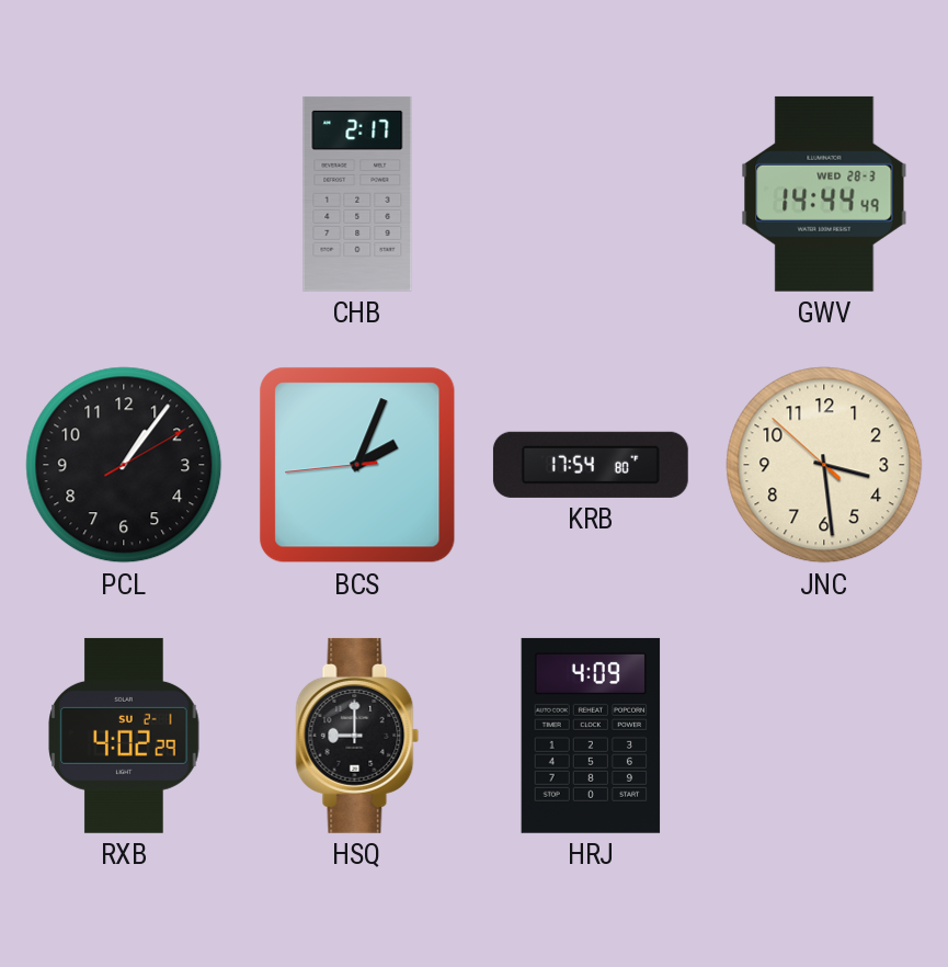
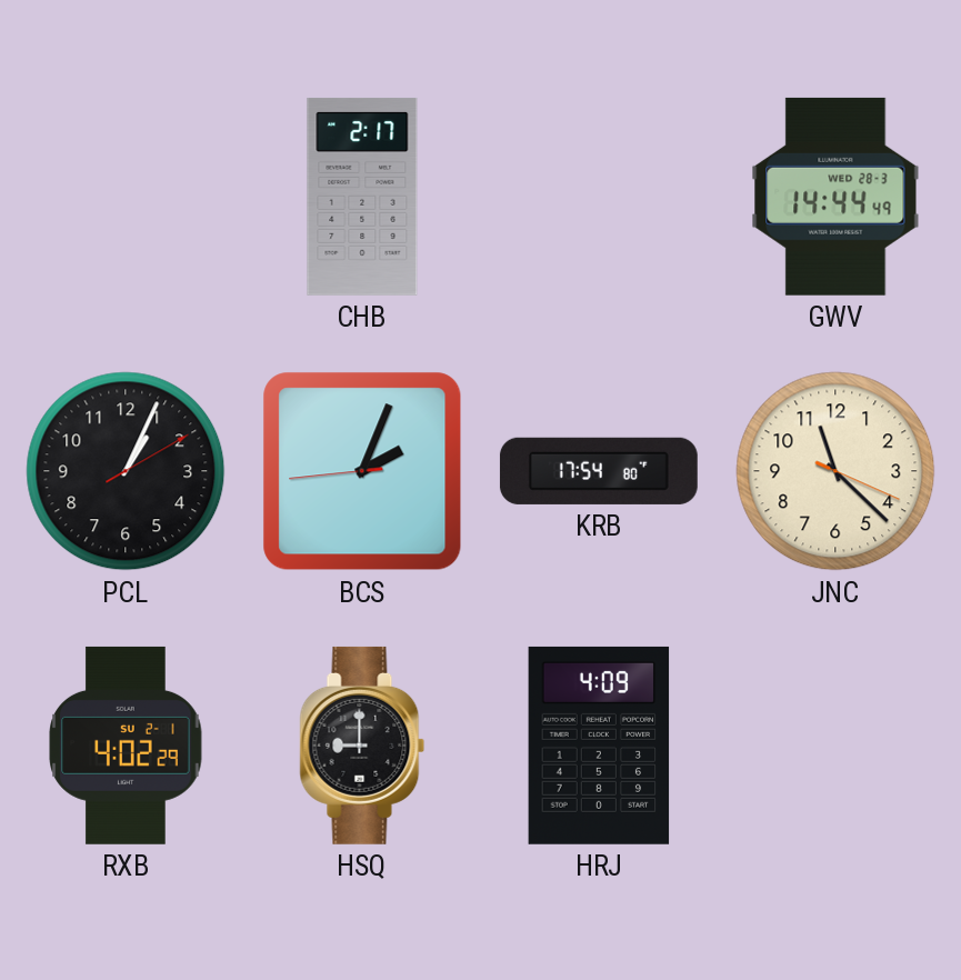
PCL: 1:06 -> 1:04 (126, 471)
JNC: 3:28 -> 11:22 (835, 471)
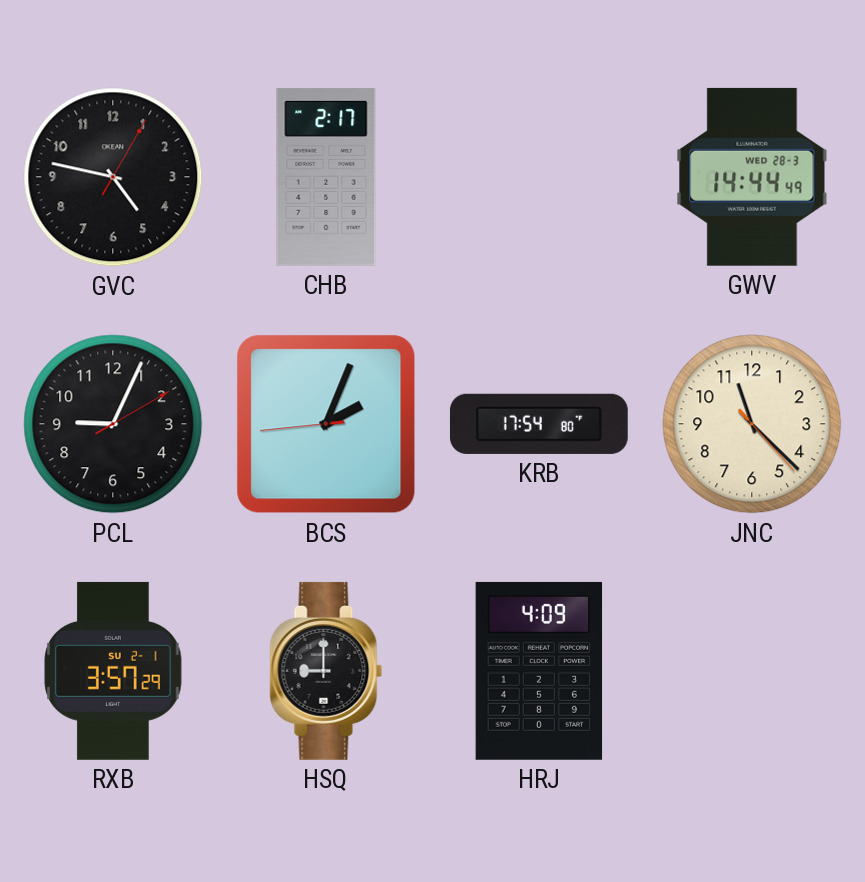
GVC: none -> 4:47 (113, 177)
PCL: 1:04 -> 9:04 (113, 424)
JNC: 11:22:19 -> 11:22:23 (752, 424)
RXB: 4:02 -> 3:57 (113, 671)
